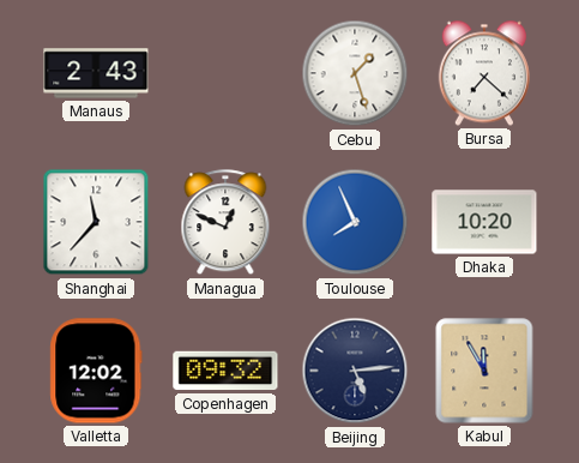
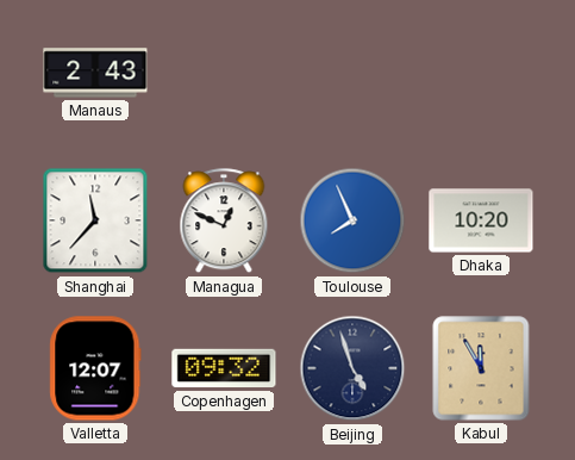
Cebu: 1:27 -> none (355, 73)
Bursa: 7:22 -> none (484, 73)
Valletta: 12:02 -> 12:07 (95, 368)
Beijing: 5:14 -> 4:57 (352, 368)
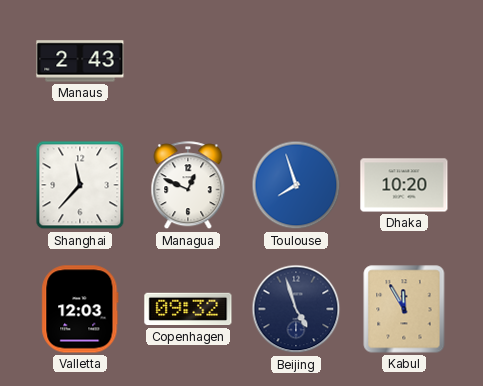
Toulouse: 7:56 -> 7:57 (296, 185)
Valletta: 12:07 -> 12:03 (80, 309)
